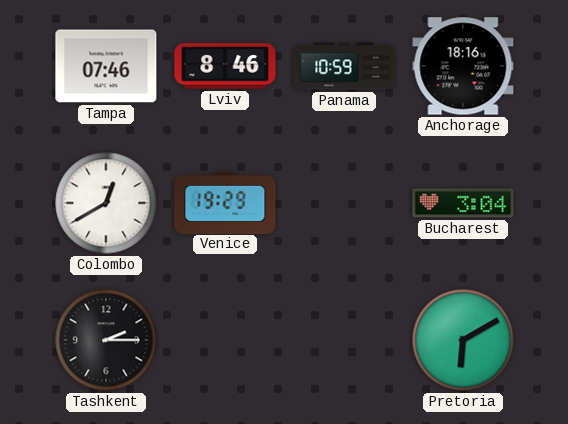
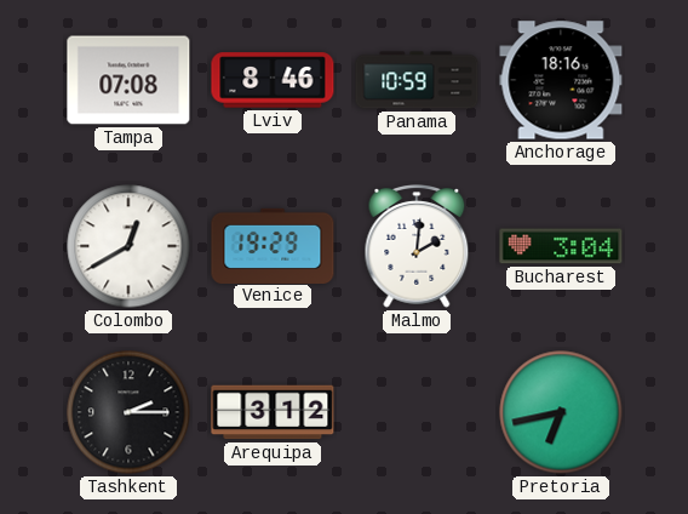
Tampa: 07:46 -> 07:08 (128, 80)
Malmo: none -> 2:01 (417, 247)
Arequipa: none -> 3:12 (273, 412)
Pretoria: 6:10 -> 6:43 (561, 412)
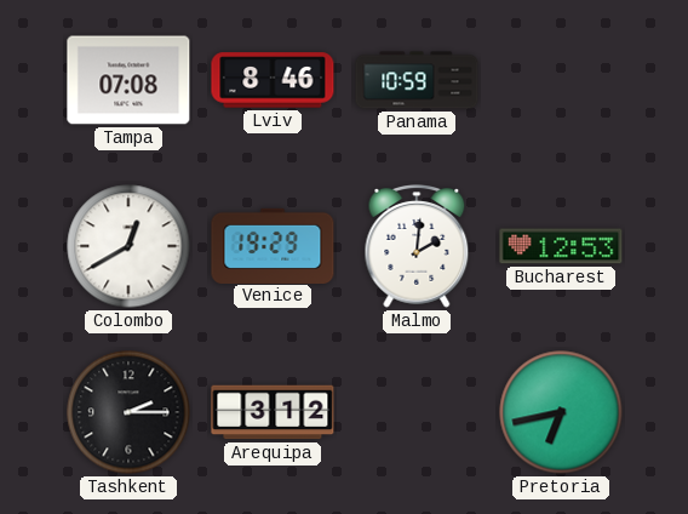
Anchorage: 18:16 -> none (561, 80)
Bucharest: 3:04 -> 12:53 (561, 246)
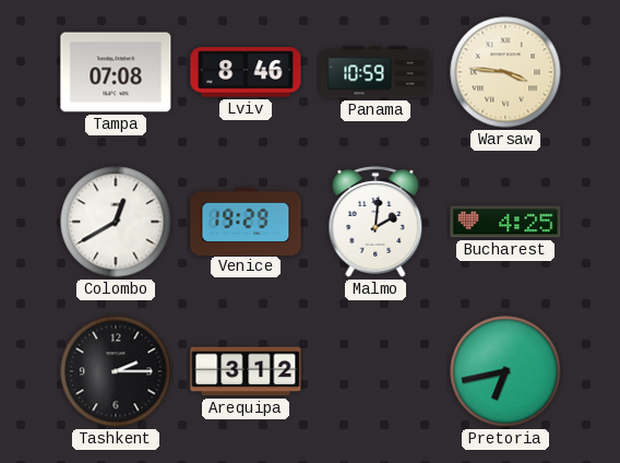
Warsaw: none -> 3:46 (505, 72)
Bucharest: 12:53 -> 4:25 (505, 222)
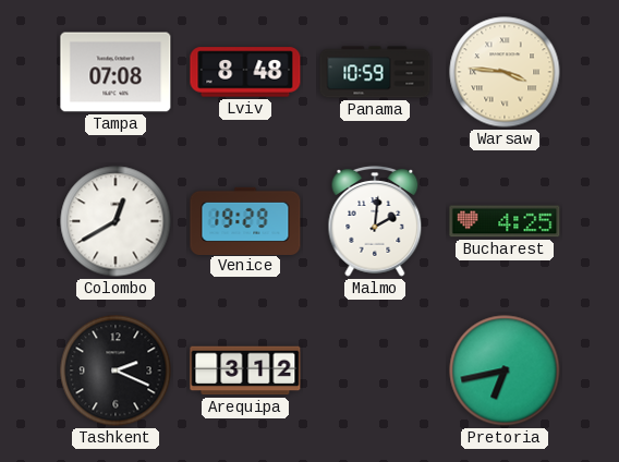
Lviv: 8:46 -> 8:48 (245, 72)
Tashkent: 2:15 -> 2:19 (116, 370)
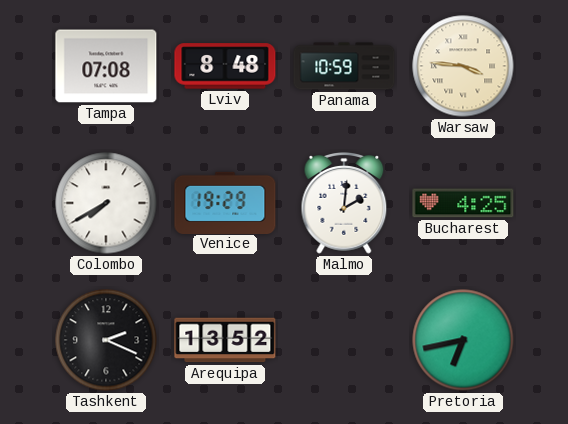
Colombo: 12:40 -> 7:40 (106, 203)
Arequipa: 3:12 -> 13:52 (225, 340)
